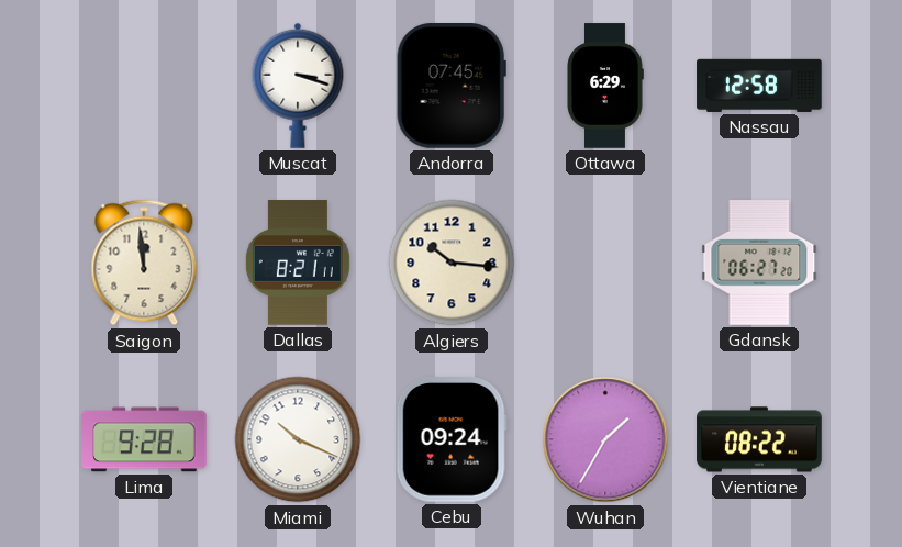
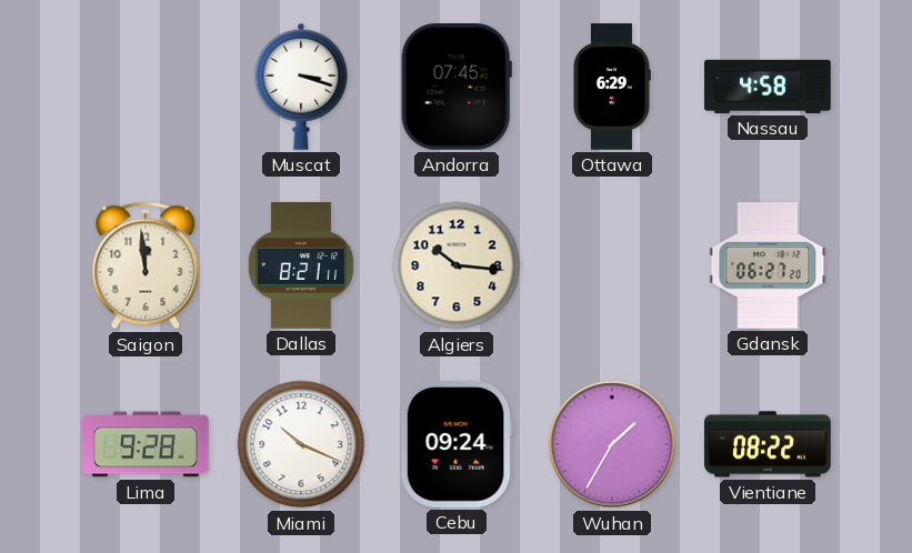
Nassau: 12:58 -> 4:58 (768, 87)
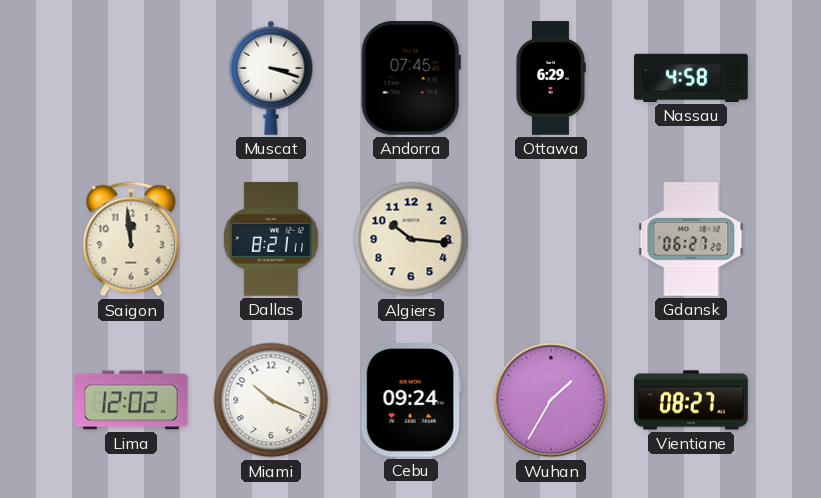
Lima: 9:28 -> 12:02 (131, 400)
Vientiane: 08:22 -> 08:27 (691, 400)
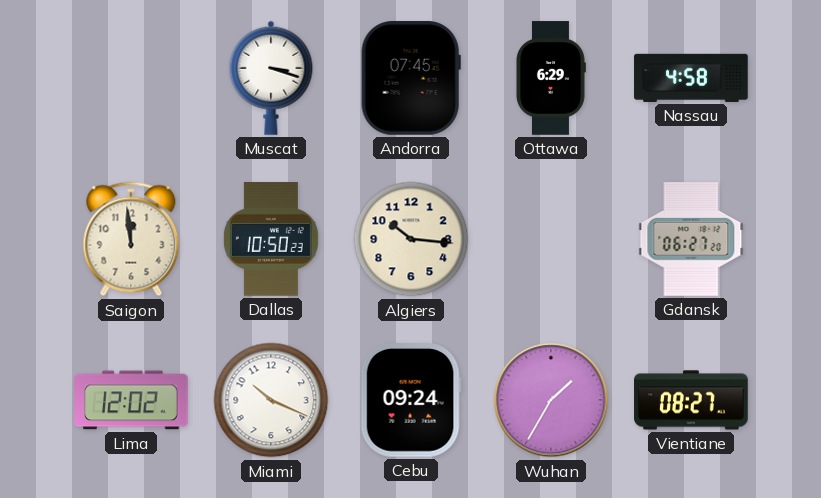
Dallas: 8:21 -> 10:50 (271, 239)
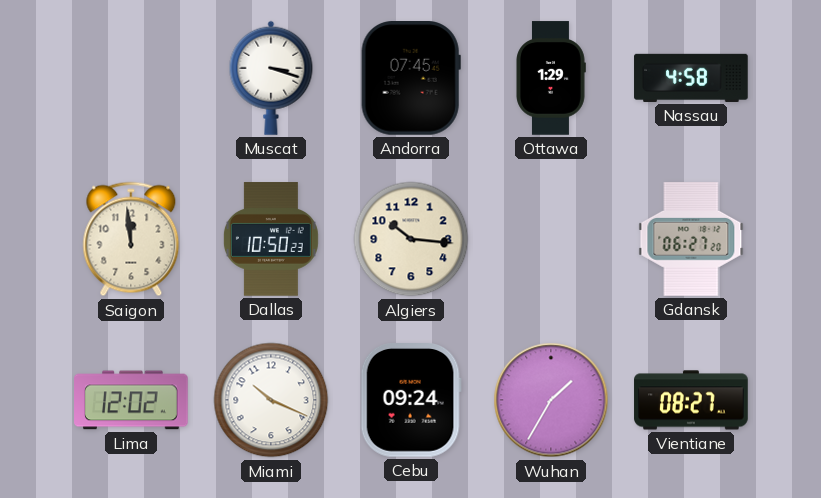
Ottawa: 6:29 -> 1:29 (551, 78)
